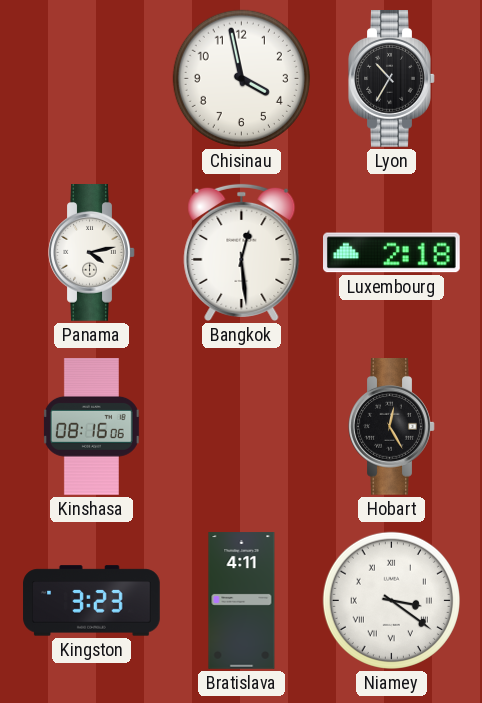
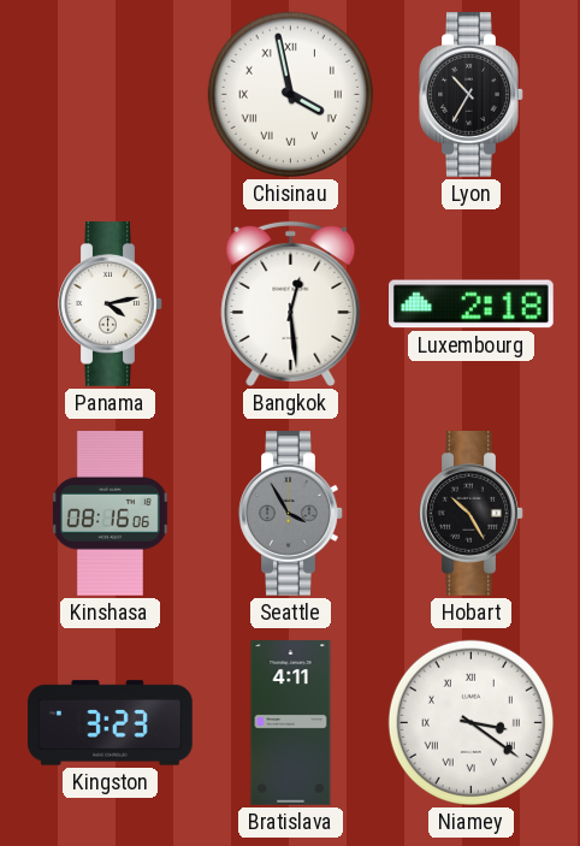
Chisinau numerals: Arabic -> Roman (290, 94)
Seattle: none -> 3:55 (291, 514)
Hobart: 12:25 -> 10:25 (472, 514)
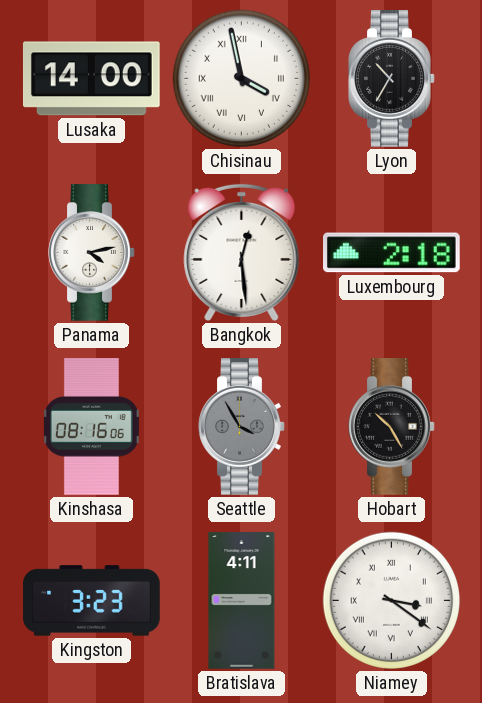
Lusaka: none -> 14:00 (92, 79)
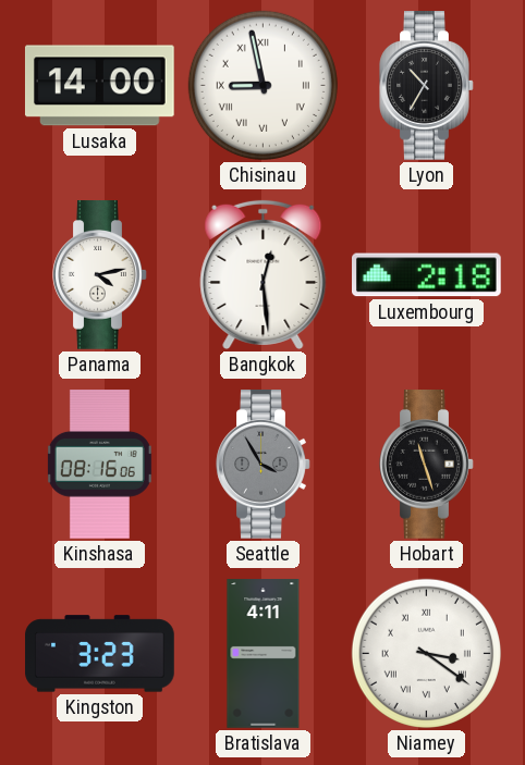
Chisinau: 3:58 -> 8:58 (262, 85)
Hobart: 10:25 -> 11:27 (427, 465)
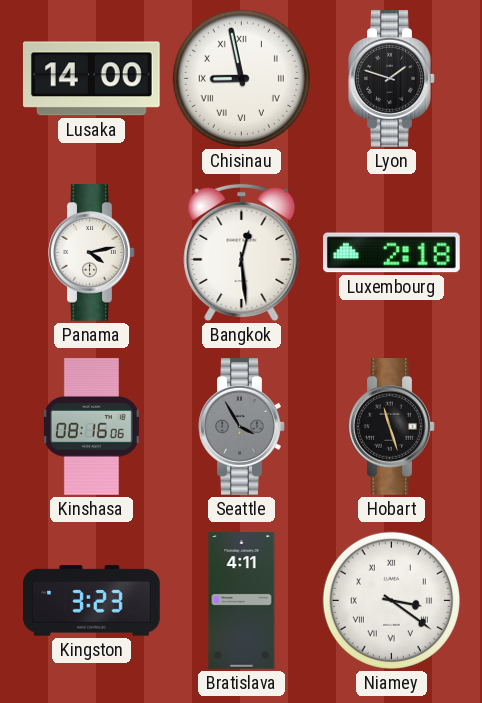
Lyon: 10:35 -> 1:48 (392, 79)
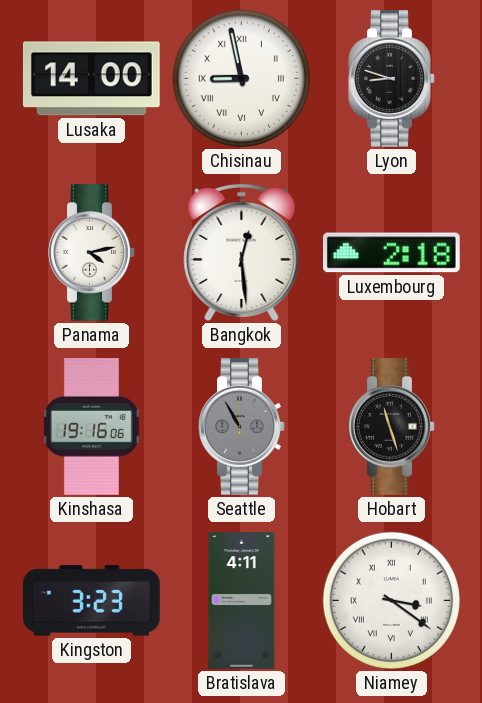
Lyon: 1:48 -> 8:48 (392, 79)
Kinshasa: 08:16 -> 19:16 (91, 427)
Seattle: 3:55 -> 10:55 (242, 427)
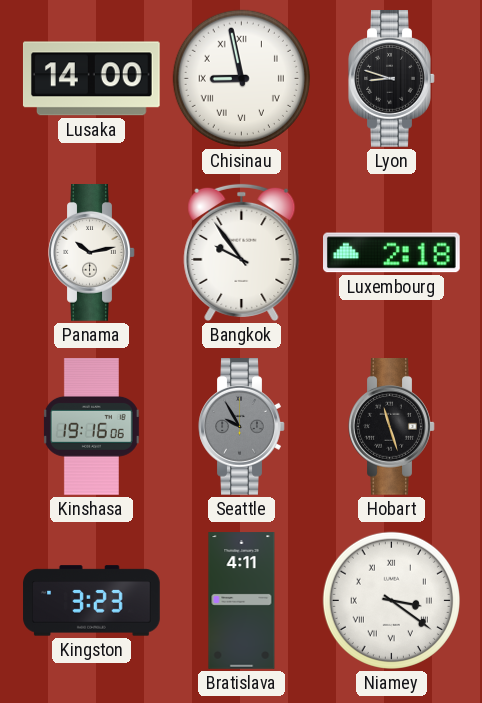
Panama: 4:13 -> 10:13 (92, 253)
Bangkok: 12:29 -> 9:54 (242, 252)
Seattle: 10:55 -> 9:55 (242, 427)
